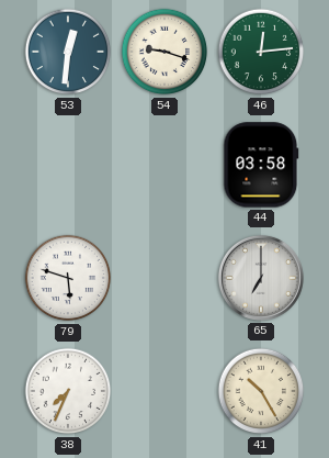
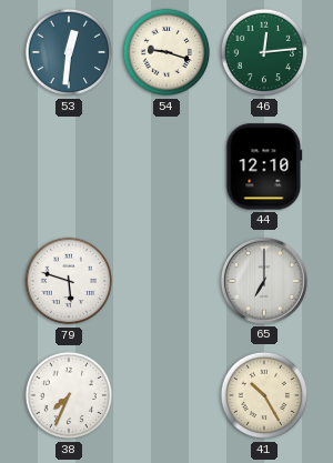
44: 03:58 -> 12:10 (264, 167)
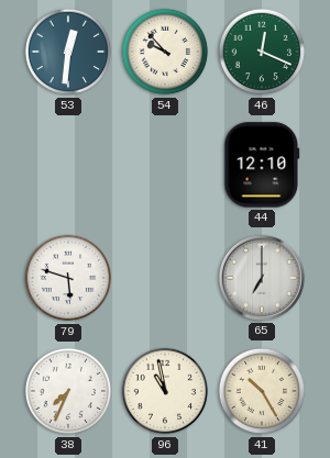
54: 9:18 -> 9:53 (165, 52)
46: 12:14 -> 12:19 (262, 52)
96: none -> 10:58 (165, 391)
